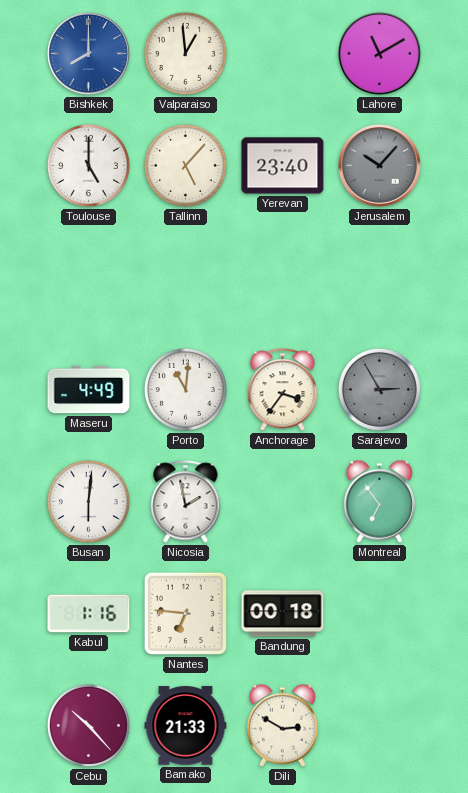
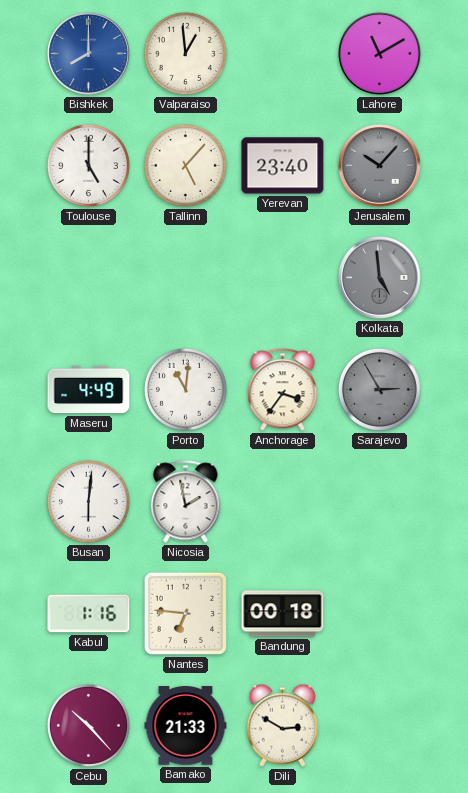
Kolkata: none -> 4:59 (380, 278)
Montreal: 6:54 -> none (379, 501)
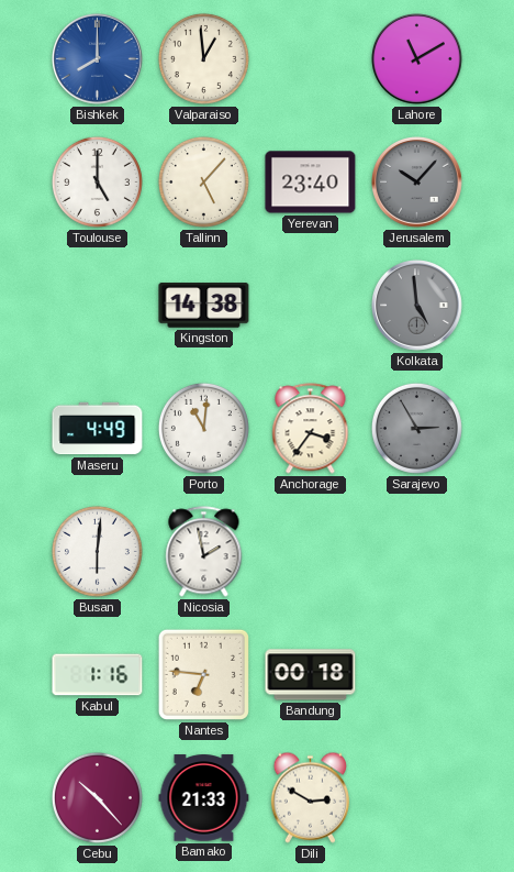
Kingston: none -> 14:38 (204, 306)
